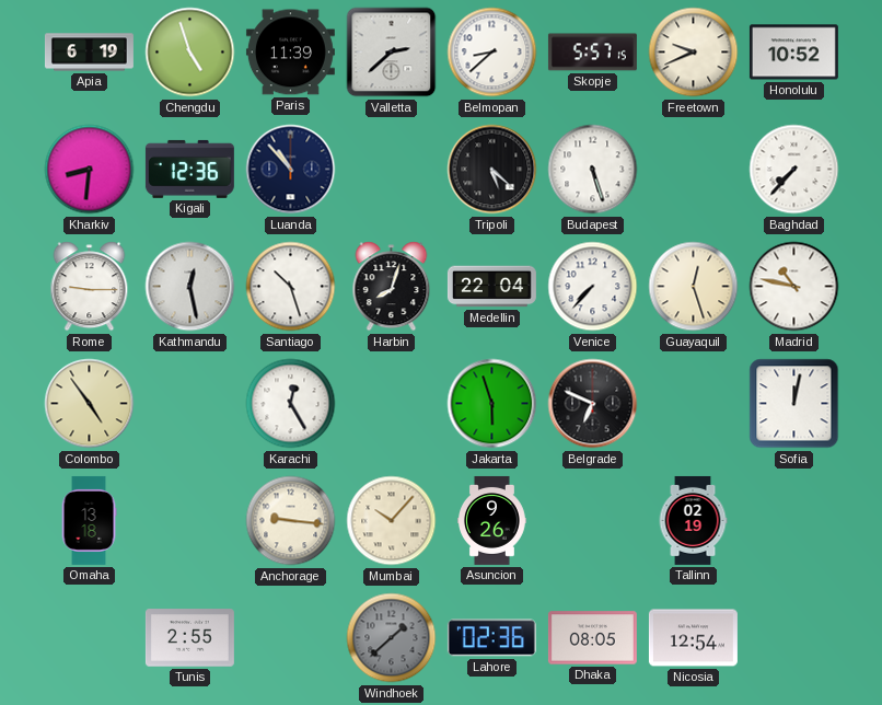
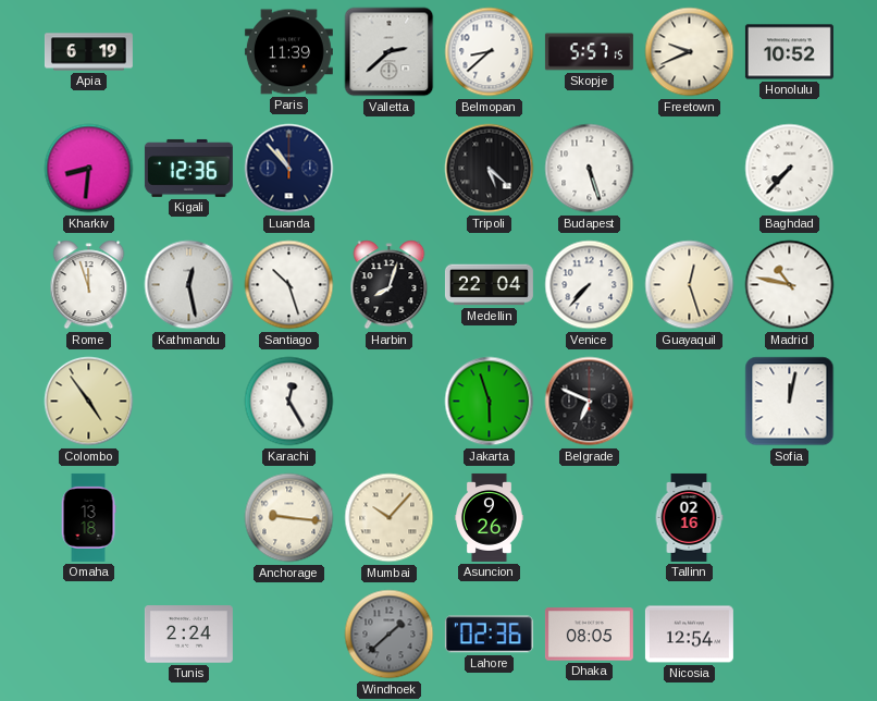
Chengdu: 4:57 -> none (190, 53)
Rome: 9:15 -> 11:57 (89, 285)
Tallinn: 02:19 -> 02:16 (689, 517)
Tunis: 2:55 -> 2:24 (188, 635)
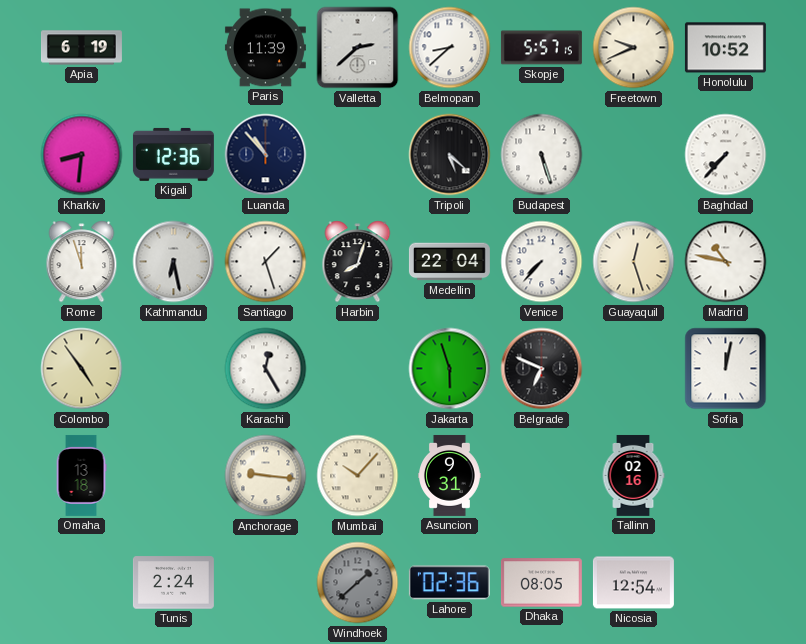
Kathmandu: 12:28 -> 6:28 (174, 262)
Santiago: 10:27 -> 1:27 (266, 262)
Asuncion: 9:26 -> 9:31 (450, 475)
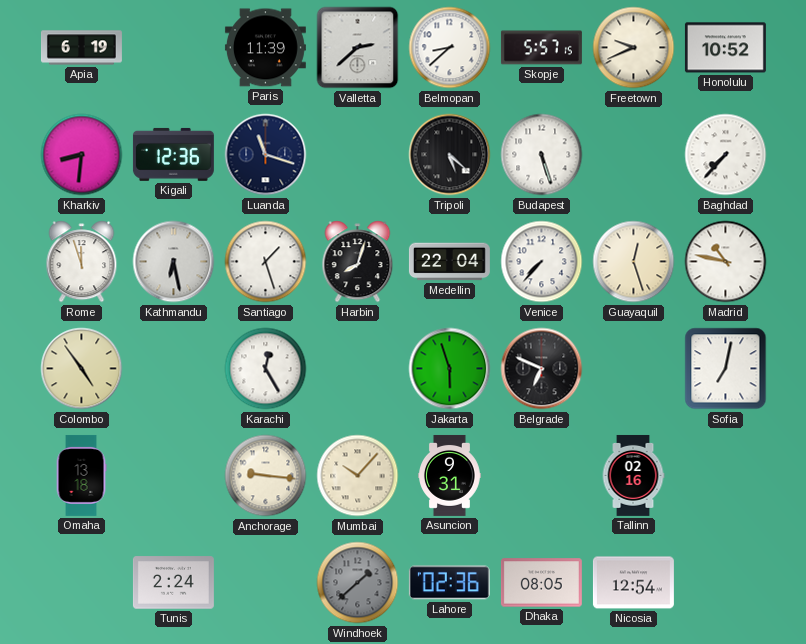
Luanda: 10:53 -> 11:18 (266, 155)
Sofia: 12:02 -> 7:02 (726, 369)
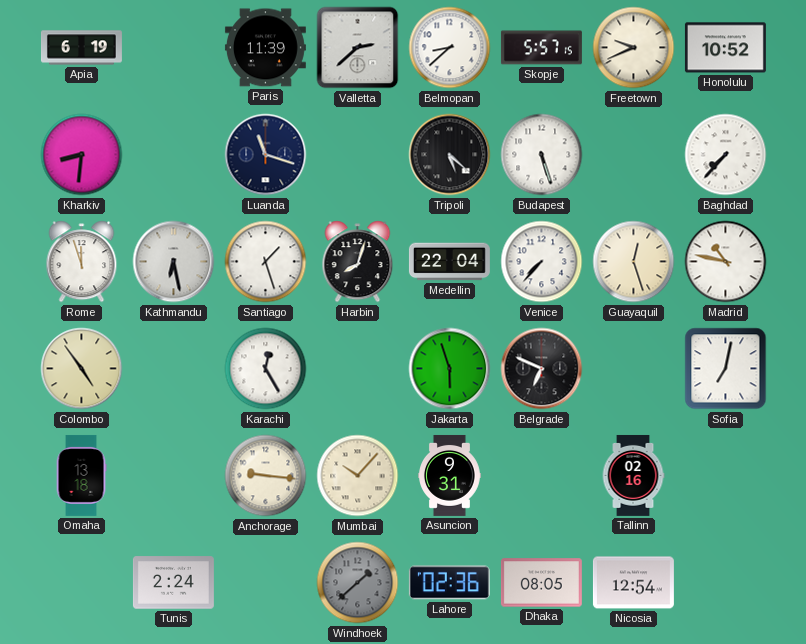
Kigali: 12:36 -> none (173, 154)
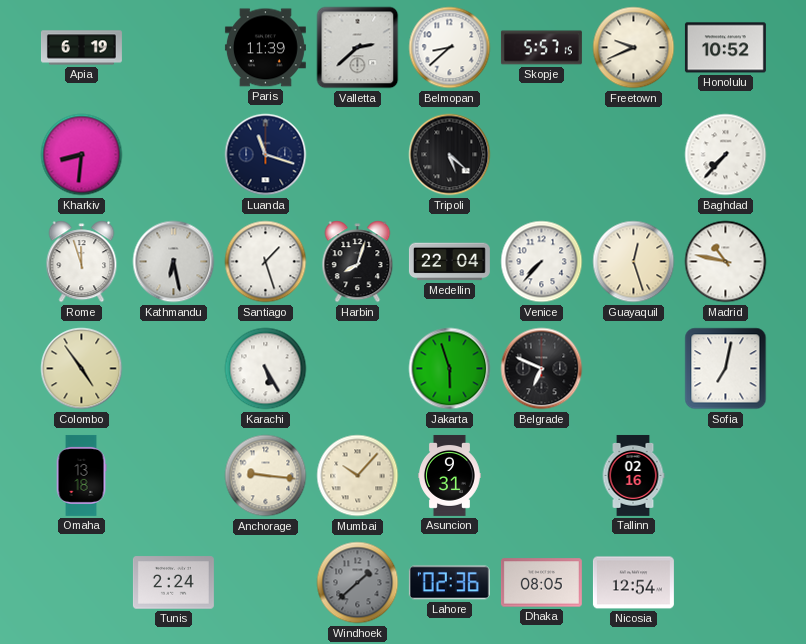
Budapest: 5:27 -> none (542, 155)
Karachi: 12:25 -> 5:25 (266, 369)
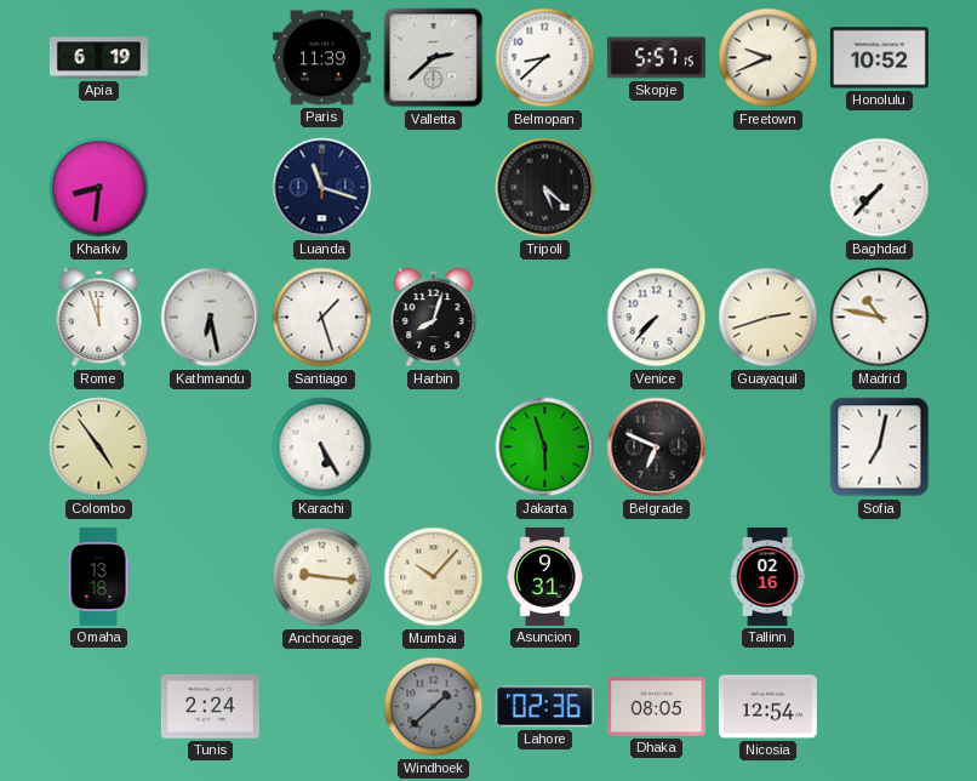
Medellin: 22:04 -> none (449, 262)
Guayaquil: 12:27 -> 2:42 (769, 318)
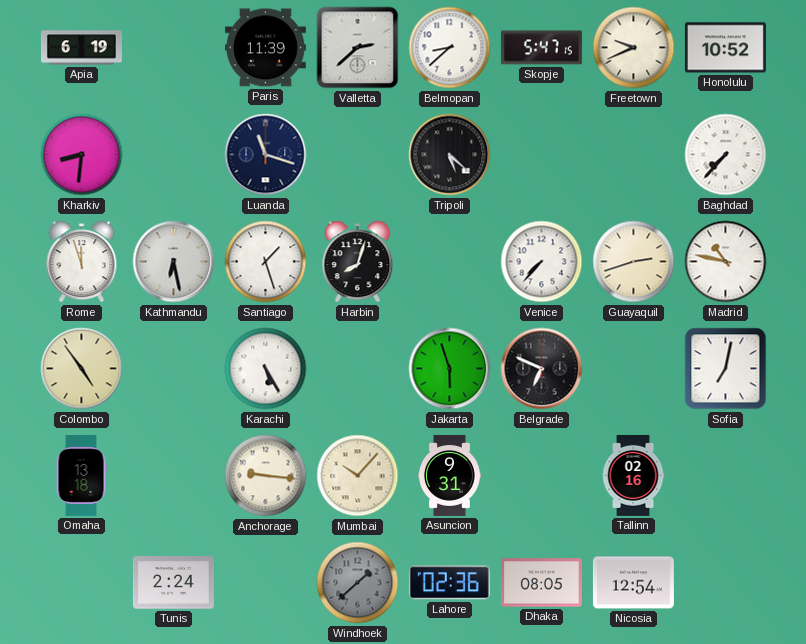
Skopje: 5:57 -> 5:47 (541, 48)
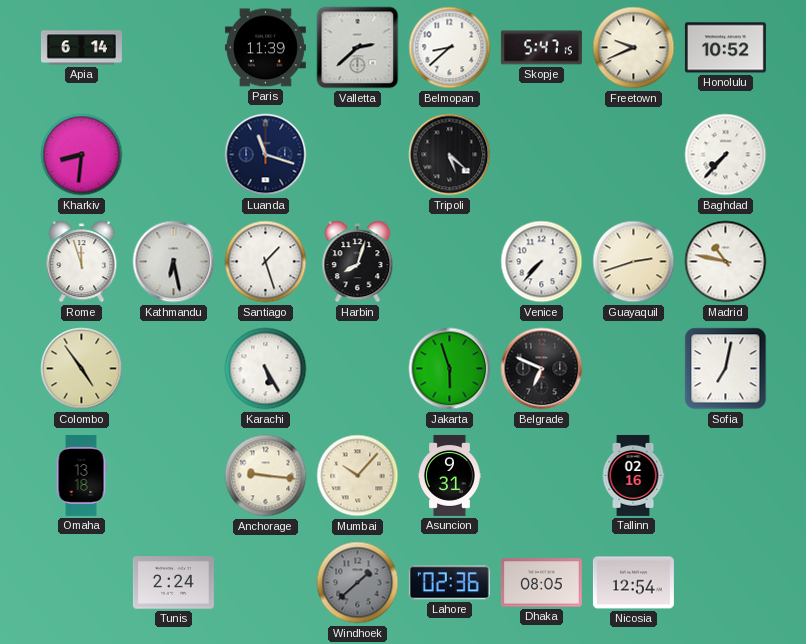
Apia: 6:19 -> 6:14 (81, 48)
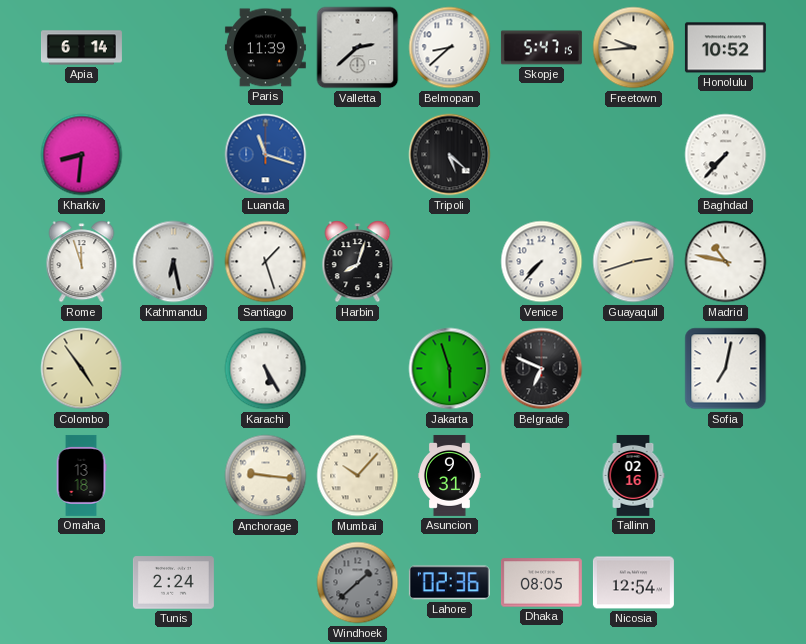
Freetown: 9:41 -> 9:44 (634, 48)
Luanda dial: navy -> blue (266, 155)
